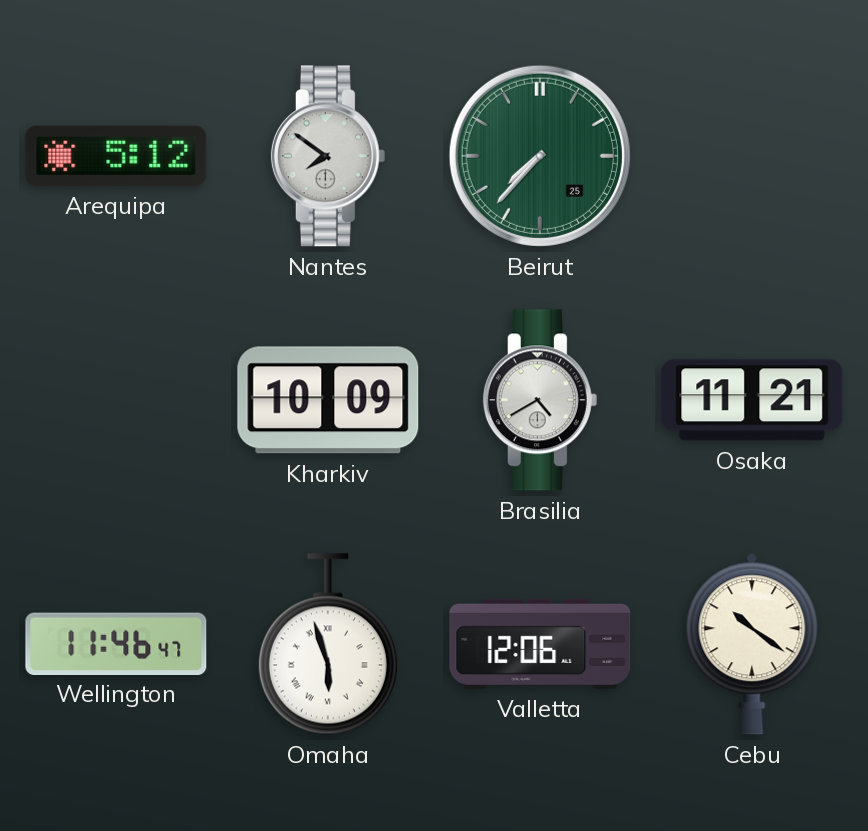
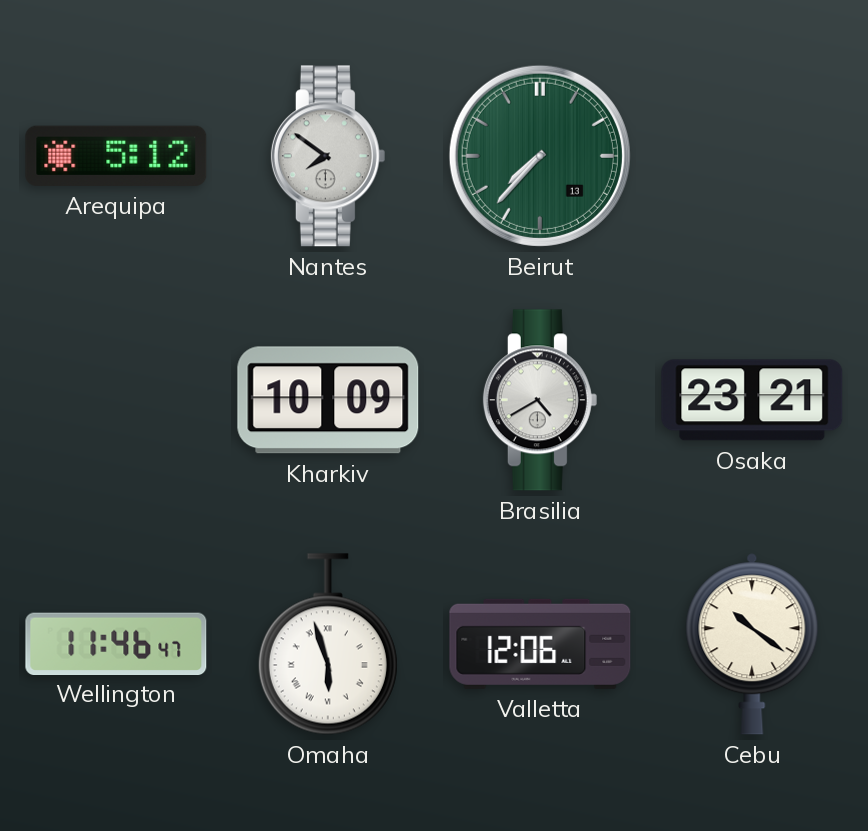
Beirut date: 25 -> 13 (540, 156)
Osaka: 11:21 -> 23:21 (752, 400)
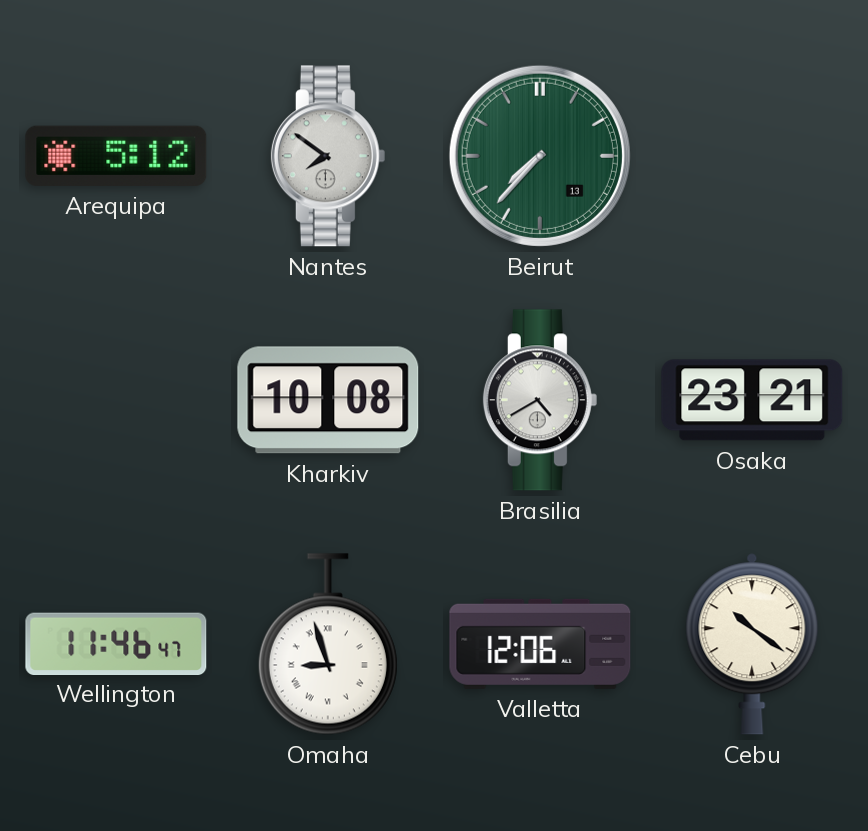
Kharkiv: 10:09 -> 10:08 (328, 400)
Omaha: 5:57 -> 8:57 (328, 644)
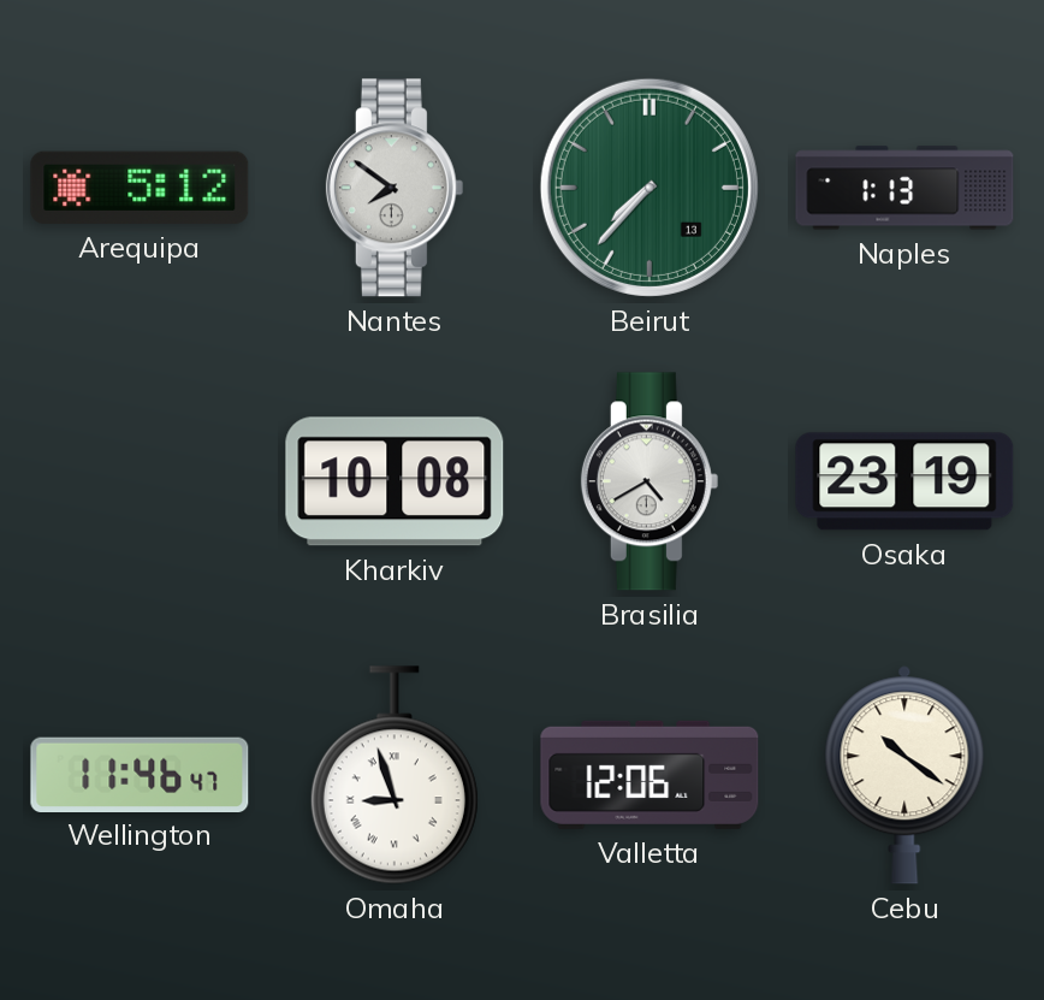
Naples: none -> 1:13 (904, 188)
Osaka: 23:21 -> 23:19 (904, 481)
